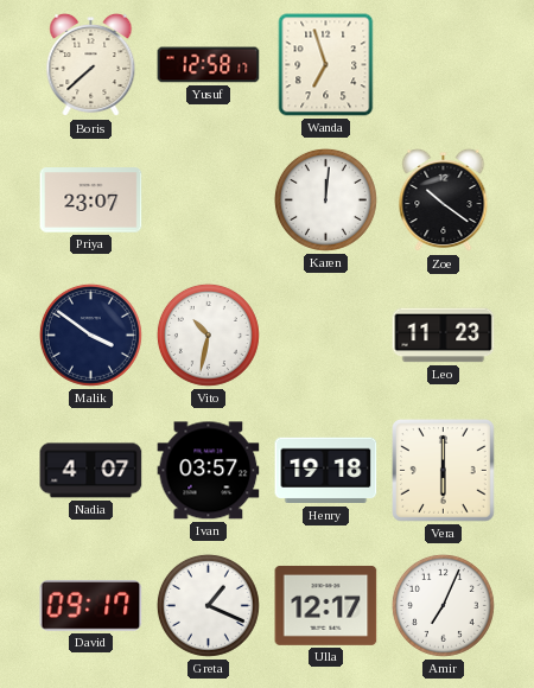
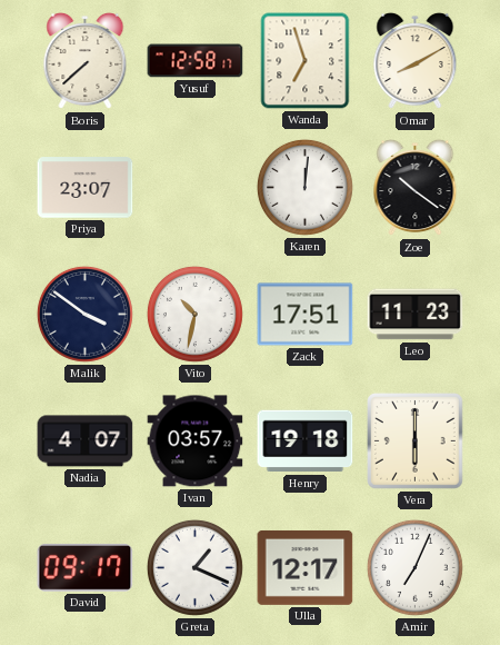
Omar: none -> 8:10 (416, 61)
Zack: none -> 17:51 (306, 315)
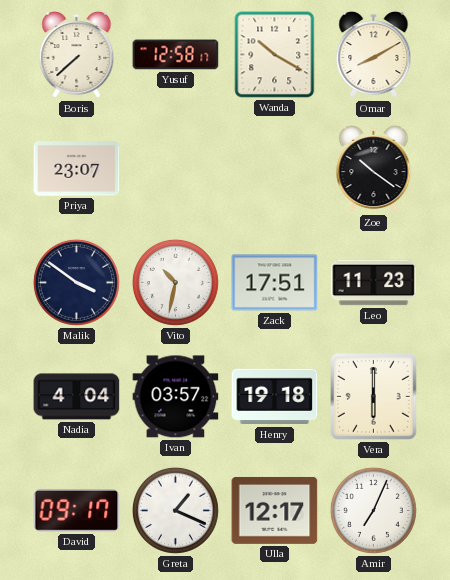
Wanda: 6:57 -> 10:20 (275, 55)
Karen: 12:01 -> none (304, 187)
Nadia: 4:07 -> 4:04 (77, 397)
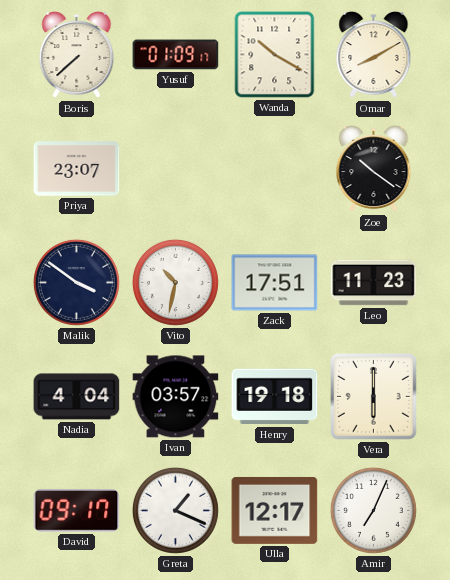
Yusuf: 12:58 -> 01:09 (176, 55)
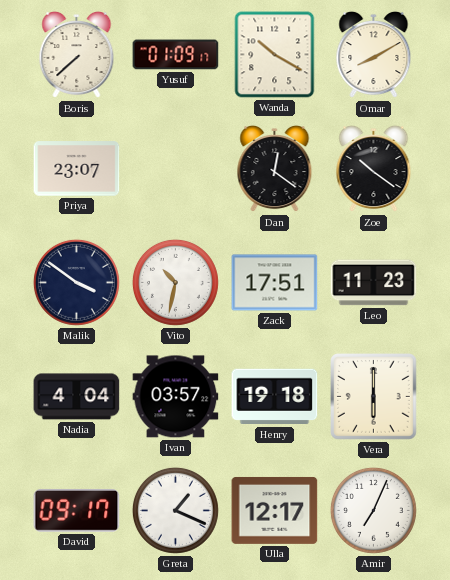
Dan: none -> 12:21 (275, 169)
